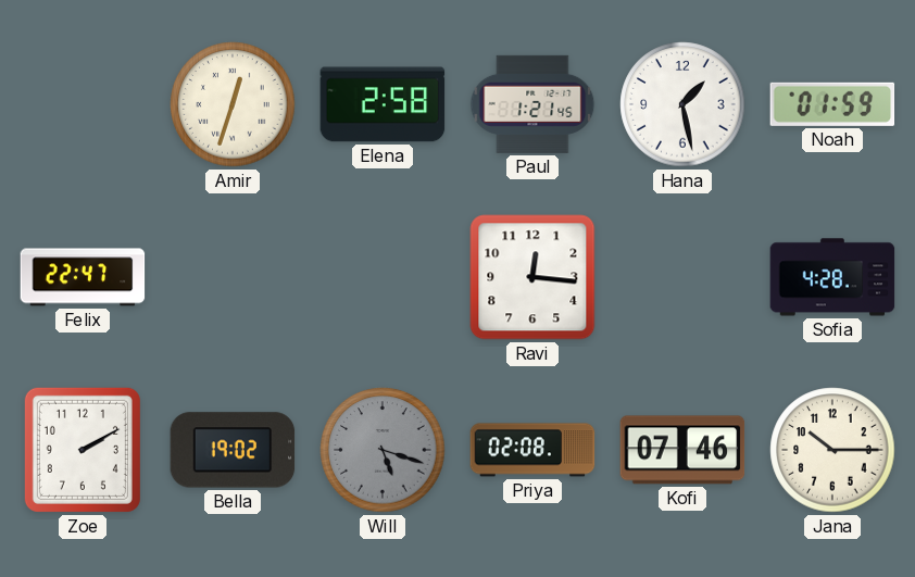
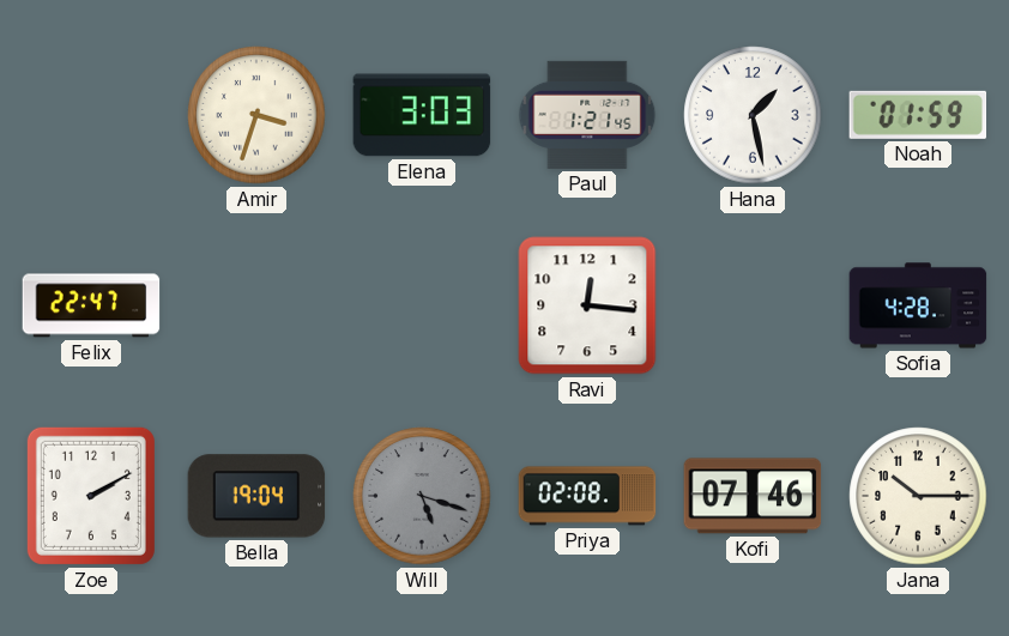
Amir: 12:33 -> 3:33 (256, 115)
Elena: 2:58 -> 3:03 (422, 115)
Bella: 19:02 -> 19:04 (256, 496)
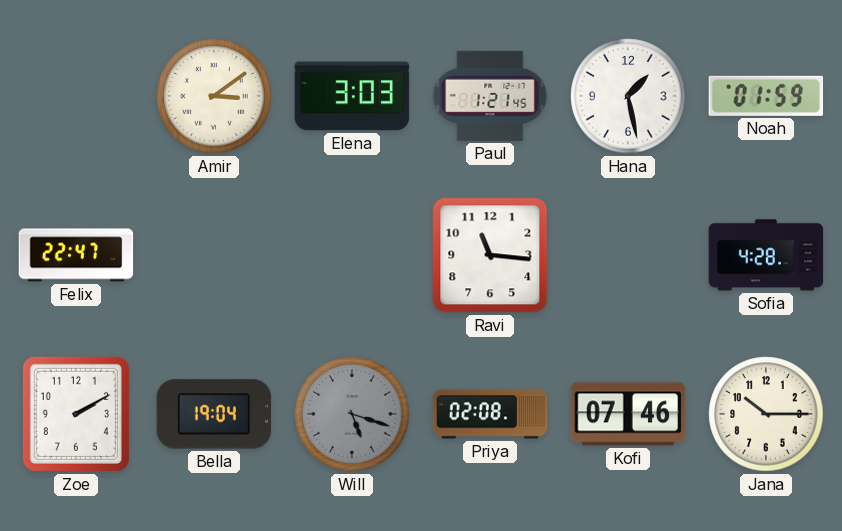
Amir: 3:33 -> 3:09 (214, 96)
Ravi: 12:16 -> 11:16 (490, 255)
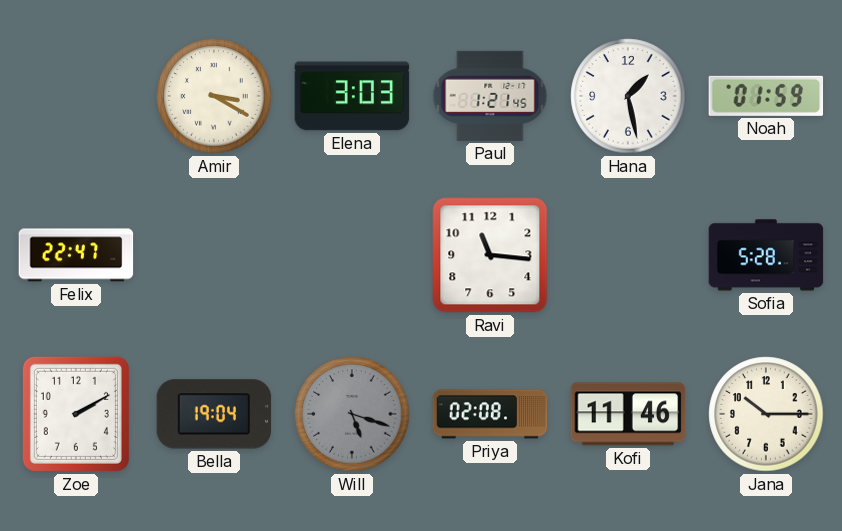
Amir: 3:09 -> 3:20 (214, 96)
Sofia: 4:28 -> 5:28 (766, 255)
Kofi: 07:46 -> 11:46 (628, 414)
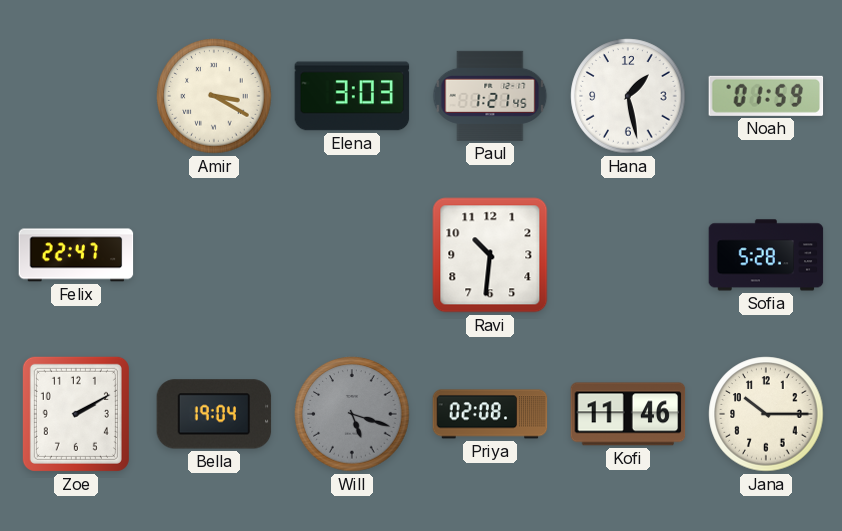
Ravi: 11:16 -> 10:31 (490, 255)
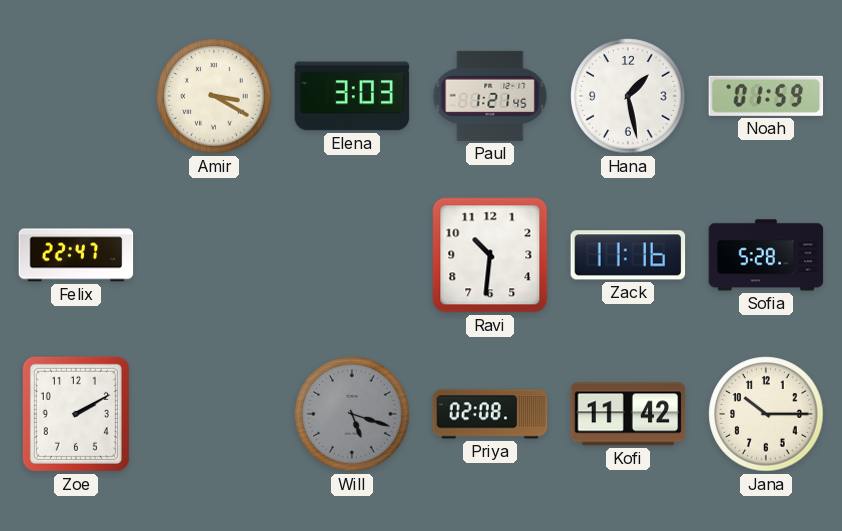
Zack: none -> 11:16 (628, 255)
Bella: 19:04 -> none (214, 414)
Kofi: 11:46 -> 11:42 (628, 414)
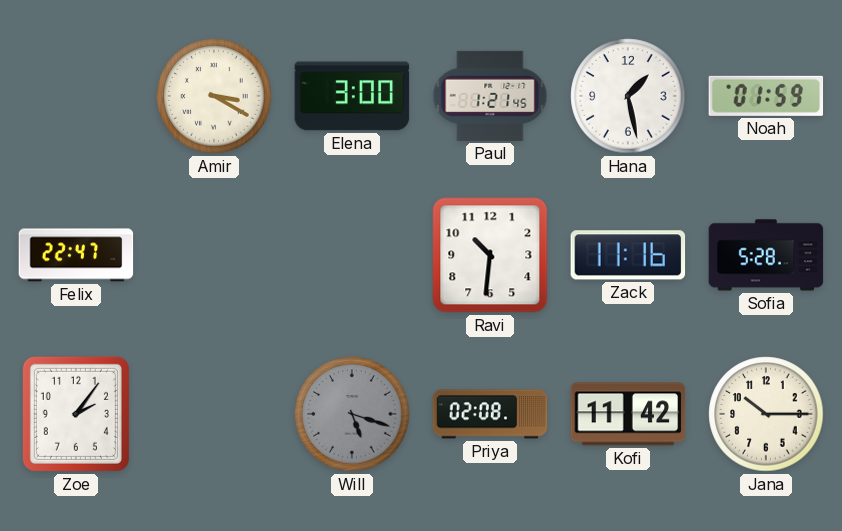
Elena: 3:03 -> 3:00 (352, 96)
Zoe: 2:10 -> 2:06 (76, 414)
